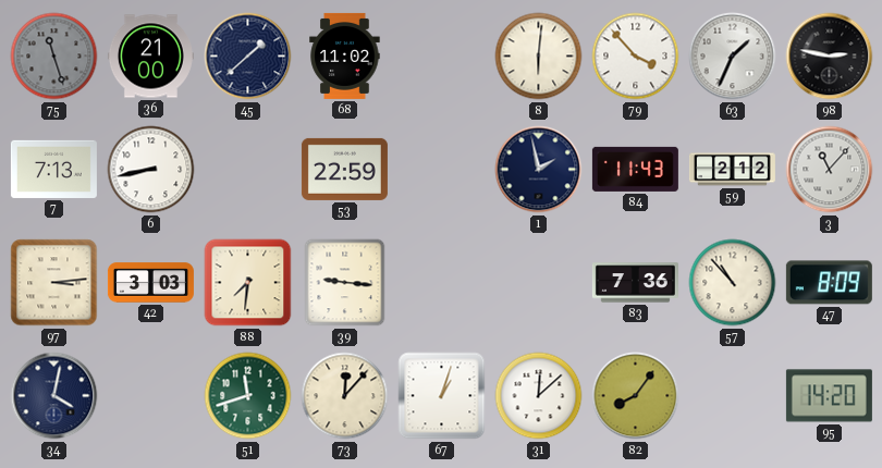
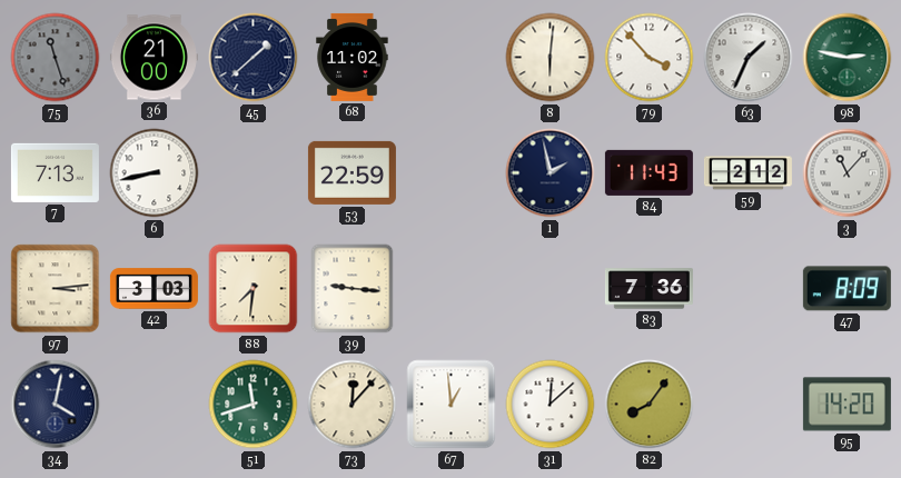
98 dial: black -> green (848, 58)
57: 10:53 -> none (733, 283)
67: 1:03 -> 12:59 (452, 405)
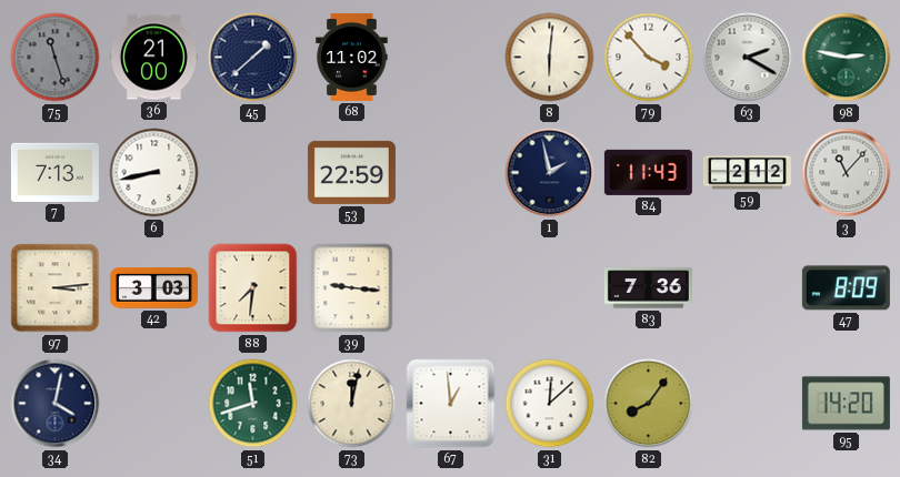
63: 1:34 -> 2:20 (748, 58)
73: 12:07 -> 12:02 (352, 404)
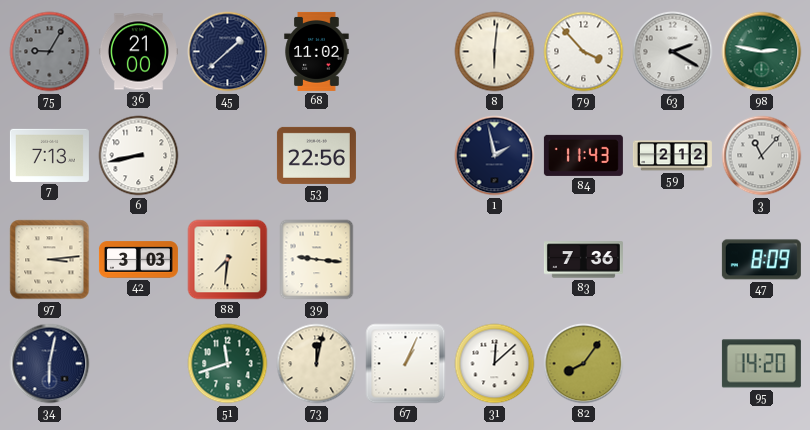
75: 11:27 -> 9:05 (50, 52)
53: 22:59 -> 22:56 (316, 155)
34: 4:02 -> 6:02 (50, 364)
67: 12:59 -> 1:04 (406, 364)
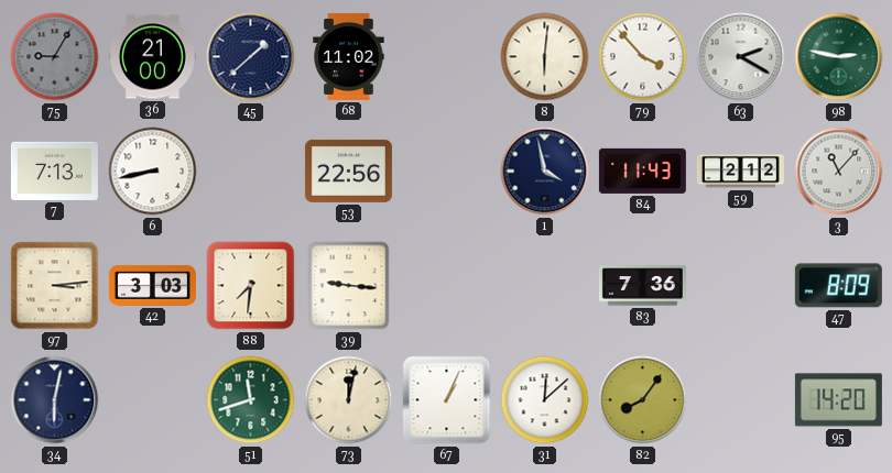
1: 1:58 -> 3:58 (545, 172)
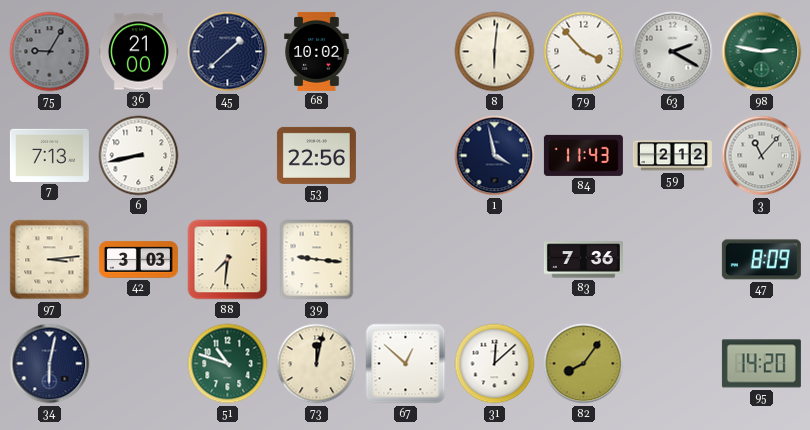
68: 11:02 -> 10:02 (317, 51)
51: 11:42 -> 10:48 (228, 364)
67: 1:04 -> 12:52 (406, 364)
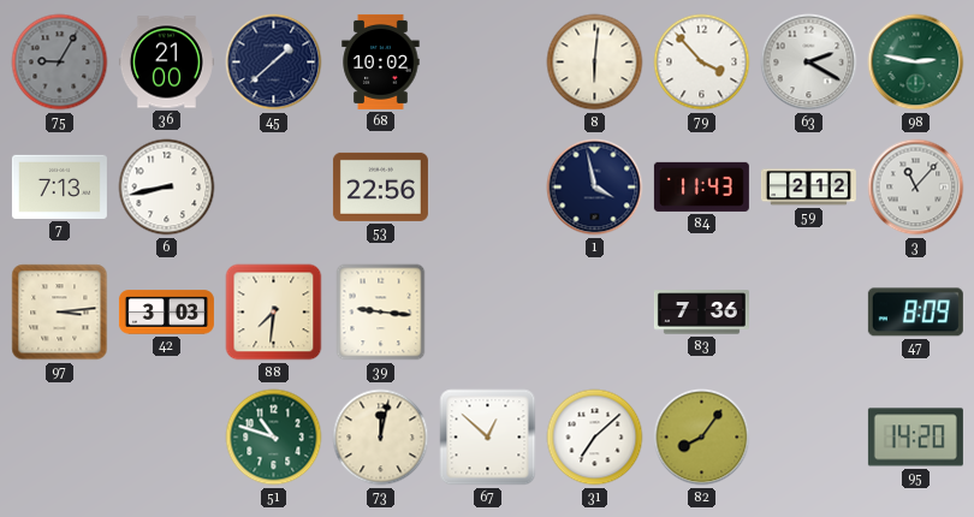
34: 6:02 -> none (50, 364)
31: 12:08 -> 7:08 (595, 438)
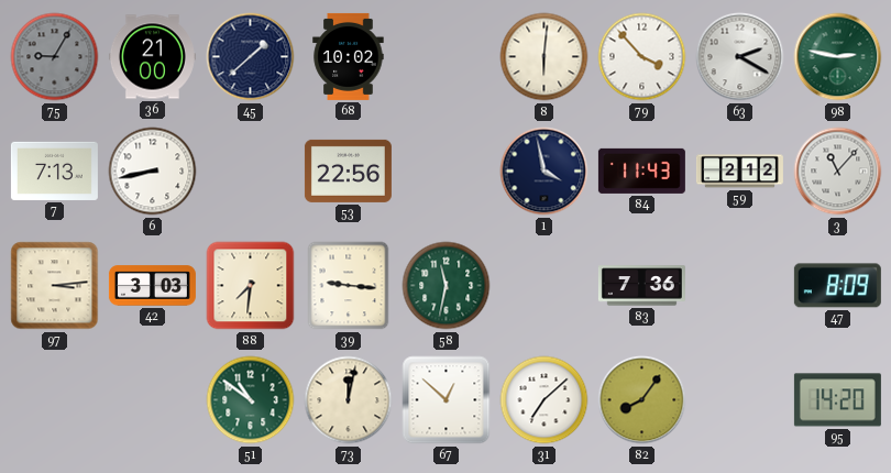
58: none -> 11:32 (447, 286)
51: 10:48 -> 10:51 (251, 400)
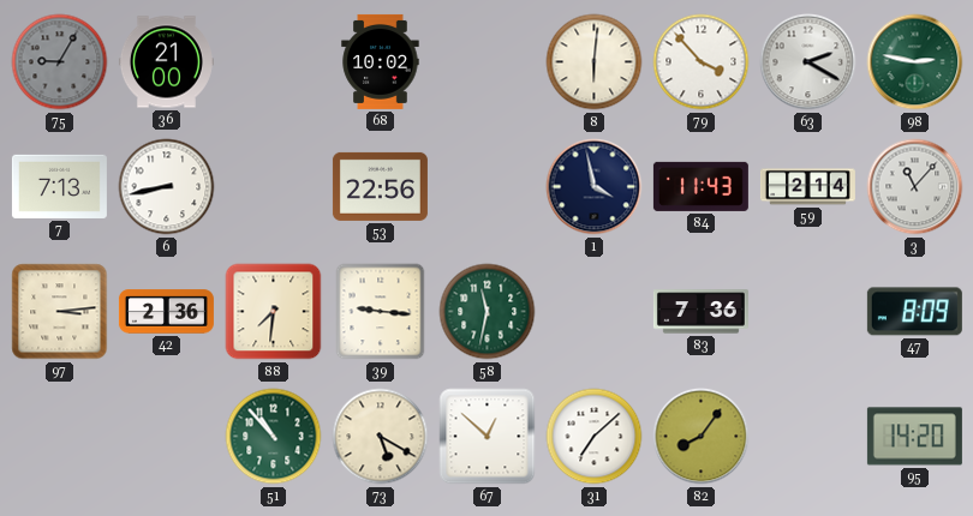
45: 1:38 -> none (251, 57)
59: 2:12 -> 2:14 (807, 187)
42: 3:03 -> 2:36 (166, 312)
51: 10:51 -> 10:53 (274, 437)
73: 12:02 -> 5:20 (381, 437)
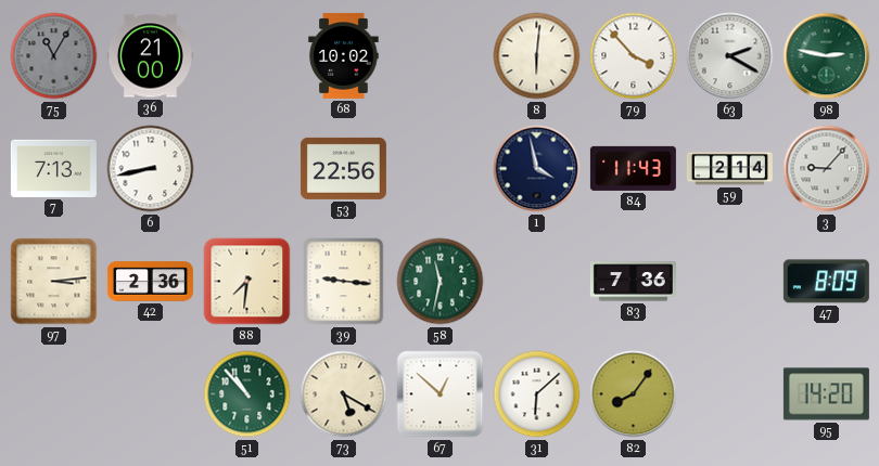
75: 9:05 -> 11:05 (54, 56)
3: 11:07 -> 9:07 (827, 169)
31: 7:08 -> 6:08 (537, 394)
